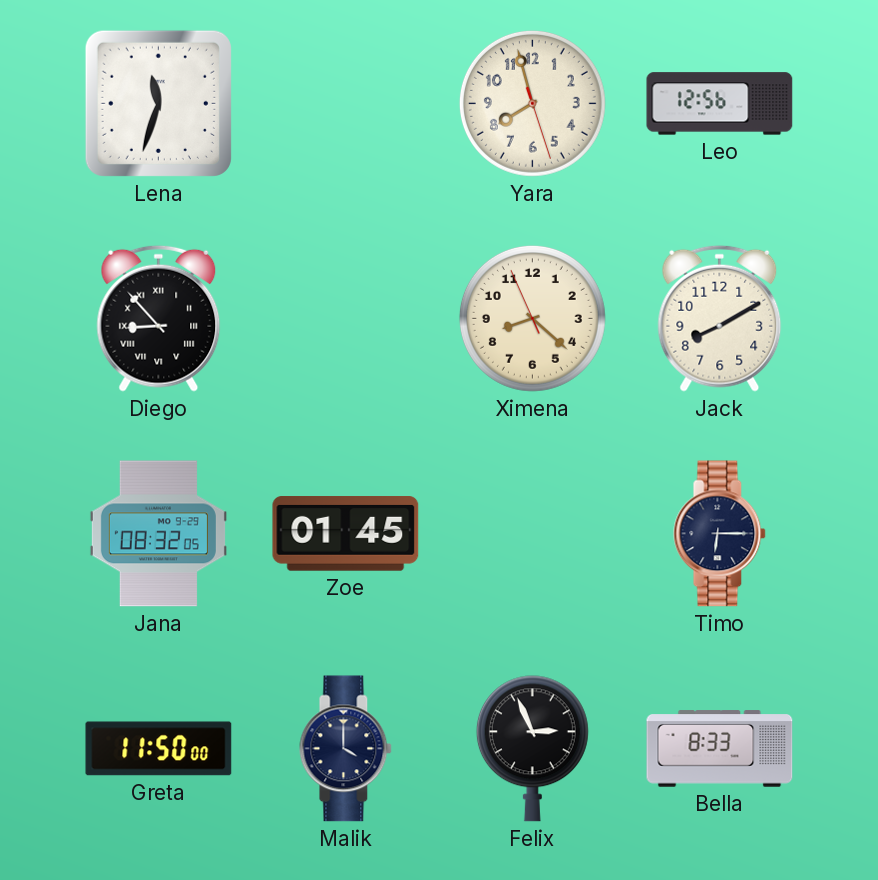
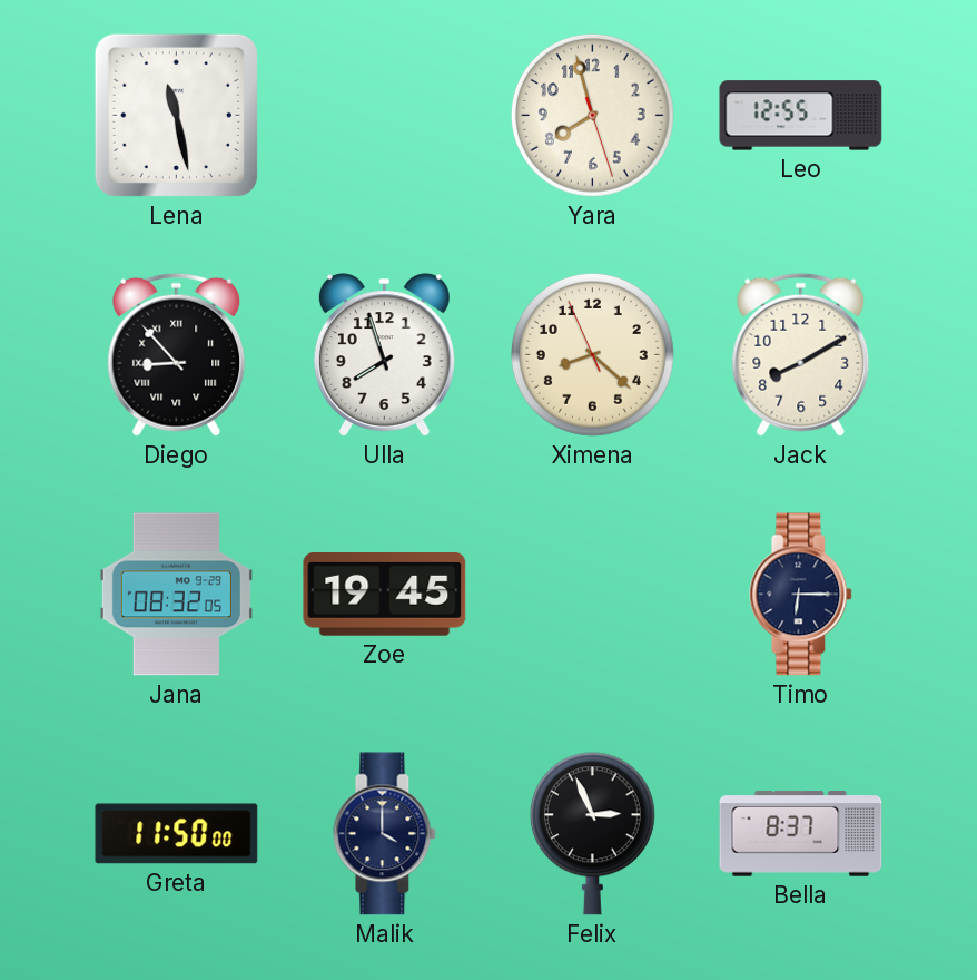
Lena: 11:33 -> 11:28 (176, 115)
Leo: 12:56 -> 12:55 (801, 116)
Ulla: none -> 7:57 (384, 355)
Zoe: 01:45 -> 19:45 (385, 595)
Bella: 8:33 -> 8:37 (801, 834)
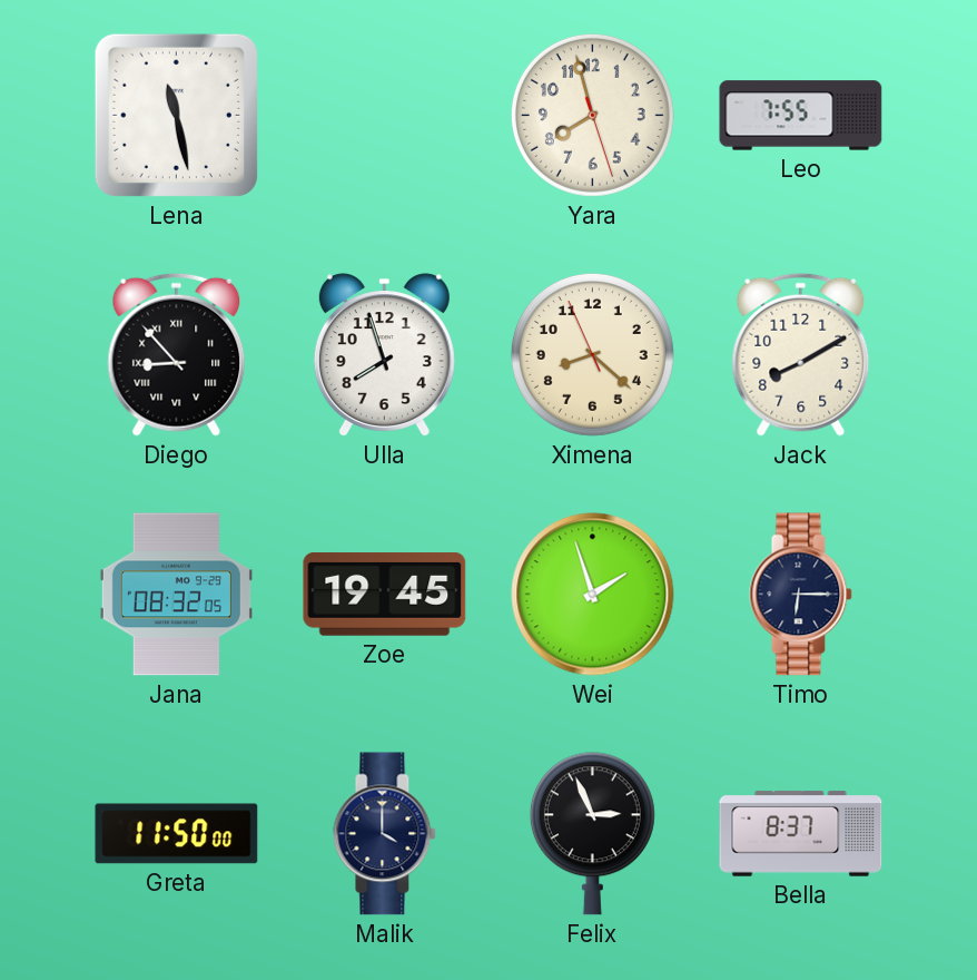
Leo: 12:55 -> 7:55 (801, 116)
Wei: none -> 1:57 (593, 595)
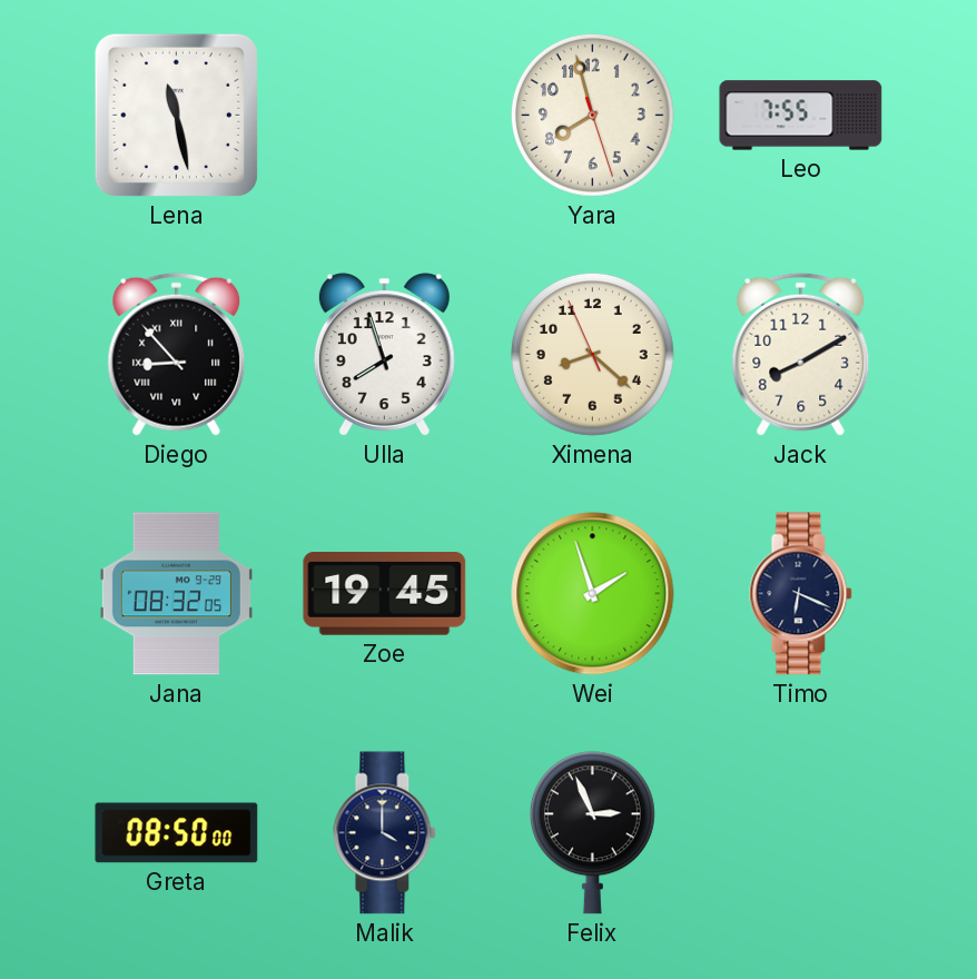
Timo: 6:15 -> 6:19 (801, 594)
Greta: 11:50 -> 08:50 (177, 833)
Bella: 8:37 -> none (801, 834)
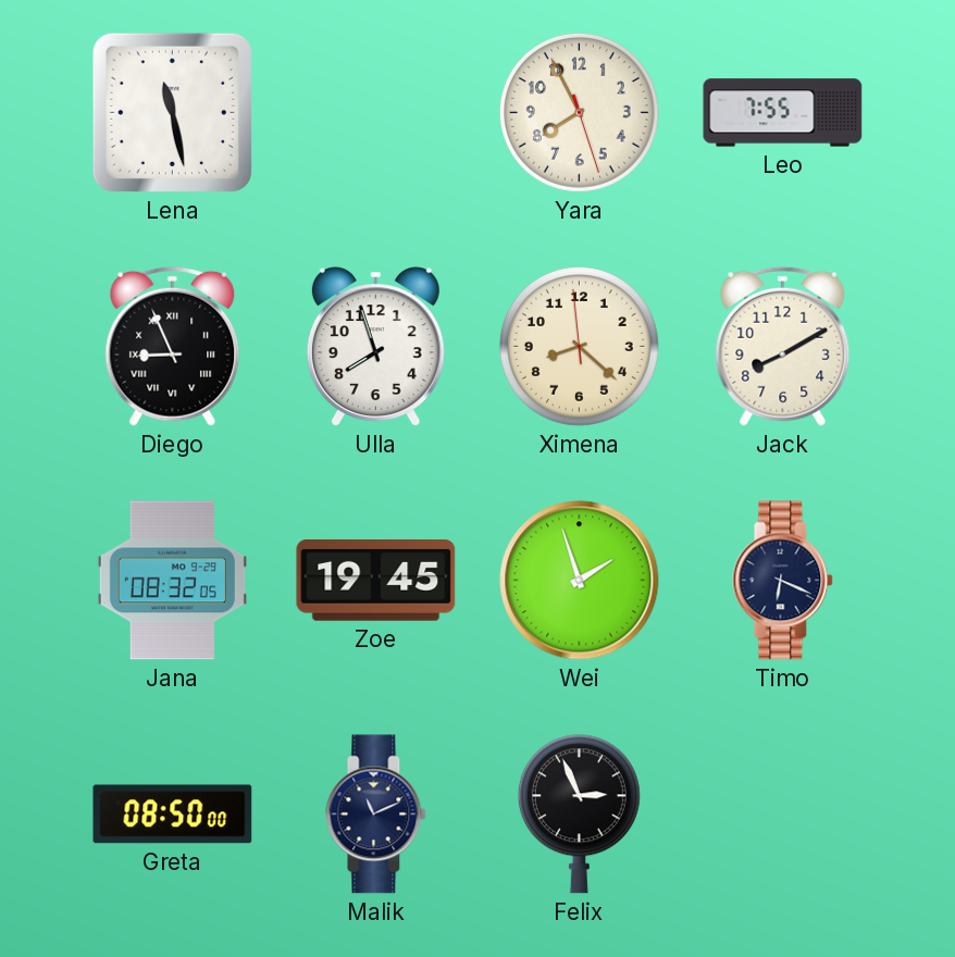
Yara: 7:57 -> 7:55 (579, 112)
Diego: 8:53 -> 8:56 (173, 346)
Ximena: 8:21:56 -> 8:21:59 (579, 346)
Malik: 4:00 -> 11:11 (376, 815)
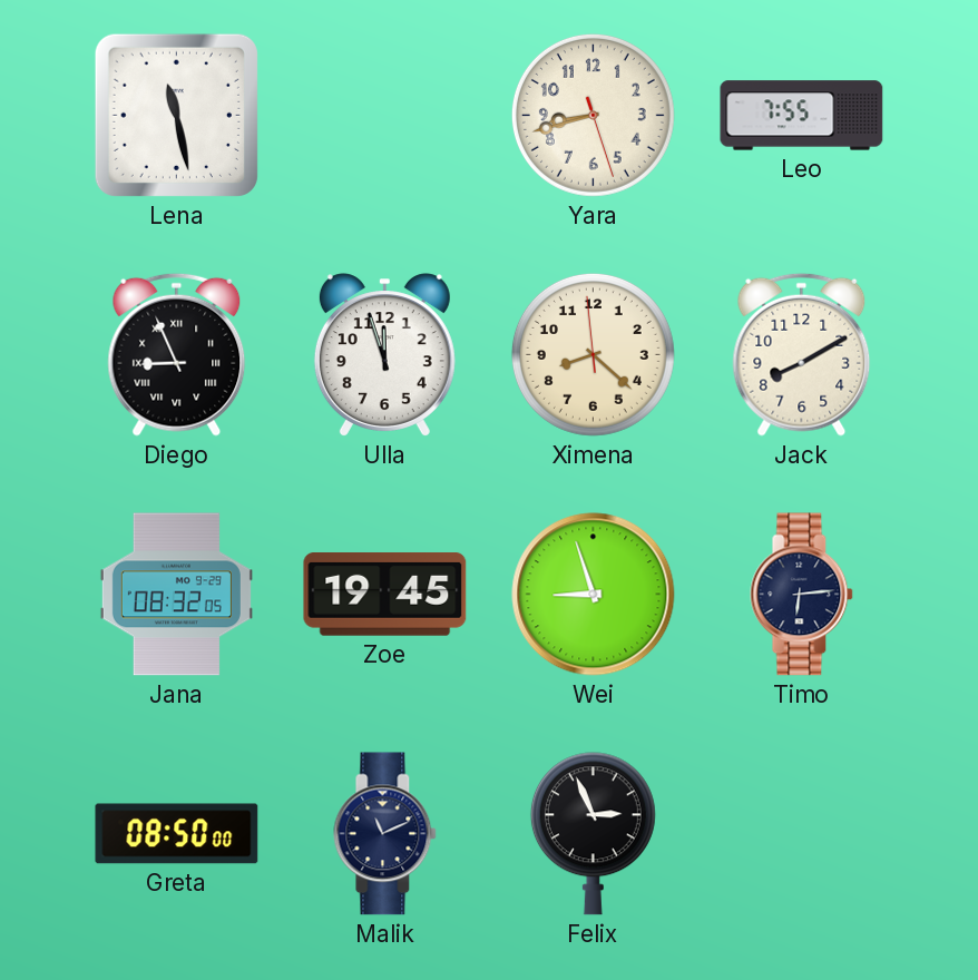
Yara: 7:55 -> 8:42 (593, 115)
Ulla: 7:57 -> 11:57 (384, 355)
Wei: 1:57 -> 8:57 (594, 595)
Timo: 6:19 -> 6:14 (802, 595)
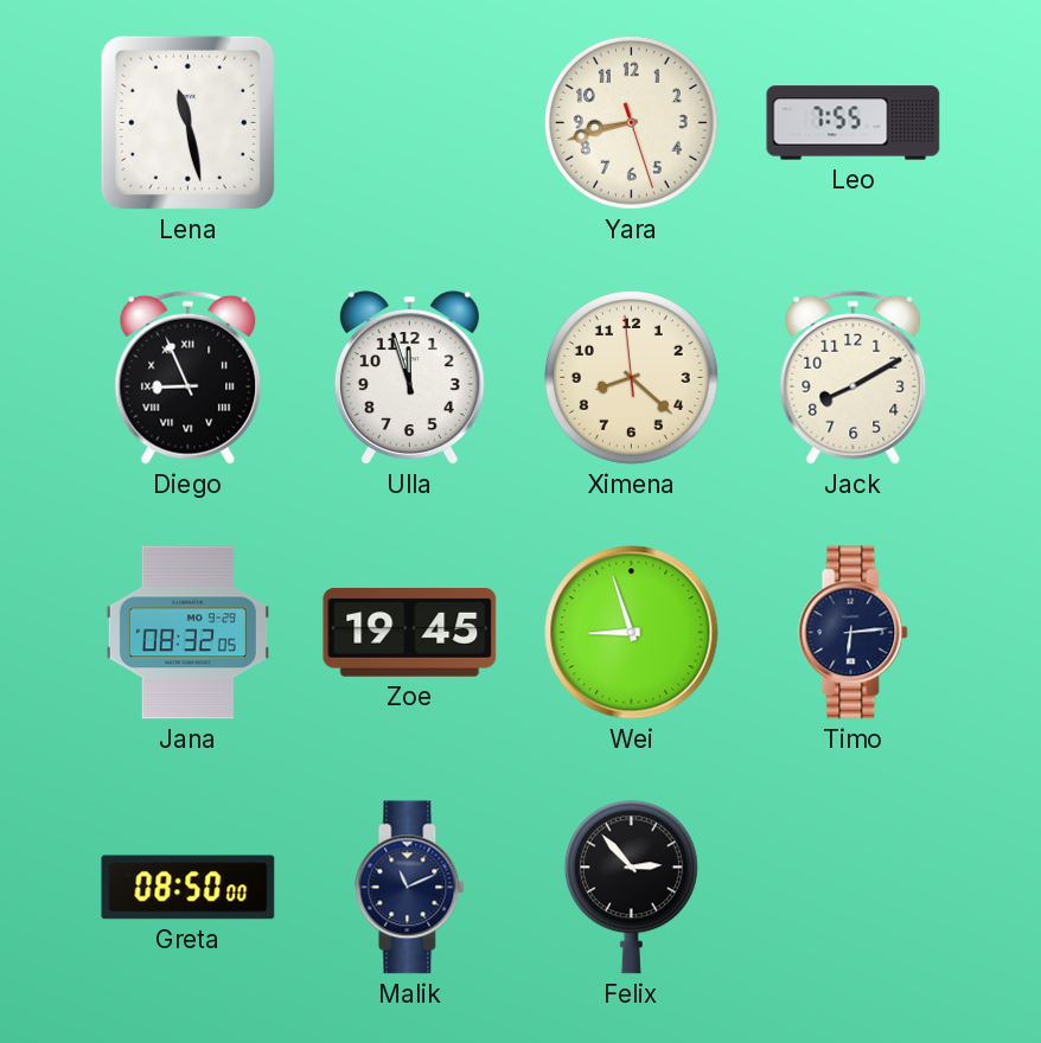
Felix: 2:56 -> 2:53 (631, 888)
